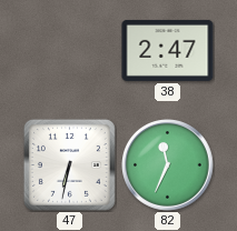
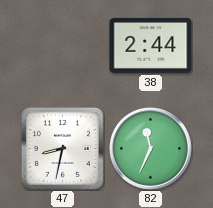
38: 2:47 -> 2:44 (151, 45)
47: 6:32 -> 8:32 (62, 148)
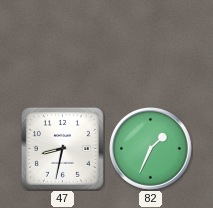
38: 2:44 -> none (151, 45)
82: 11:34 -> 1:34 (151, 149)
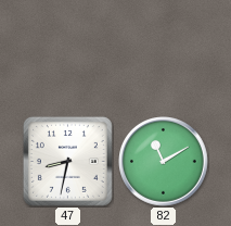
82: 1:34 -> 11:10 (164, 162)
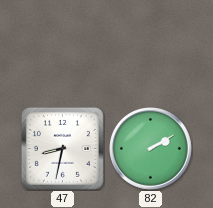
82: 11:10 -> 2:10 (151, 149)
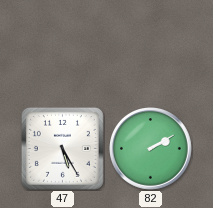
47: 8:32 -> 5:25 (62, 148)
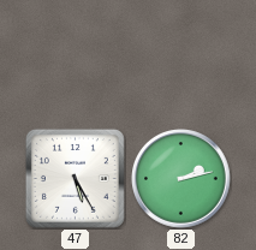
82: 2:10 -> 2:13 (181, 179)
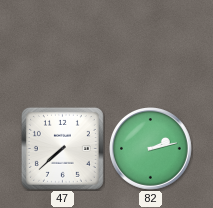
47: 5:25 -> 7:38 (62, 148)
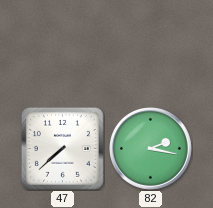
82: 2:13 -> 2:17 (151, 149)
